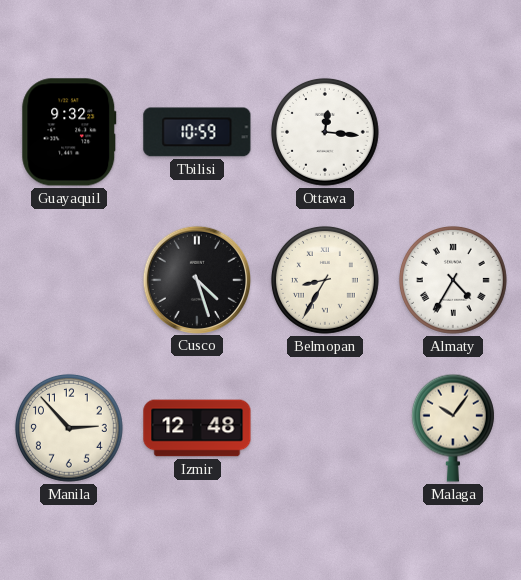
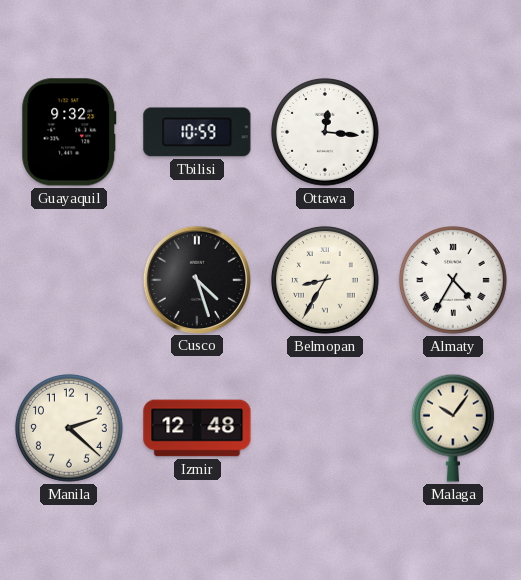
Manila: 2:53 -> 2:22 (69, 428)
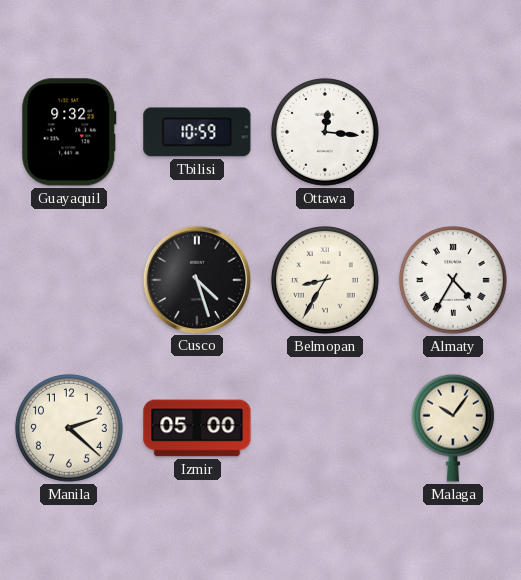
Izmir: 12:48 -> 05:00 (197, 428)
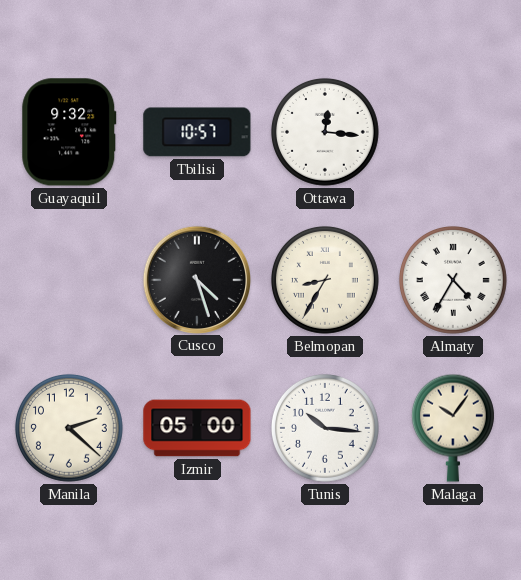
Tbilisi: 10:59 -> 10:57 (197, 132)
Tunis: none -> 10:16 (325, 428)
